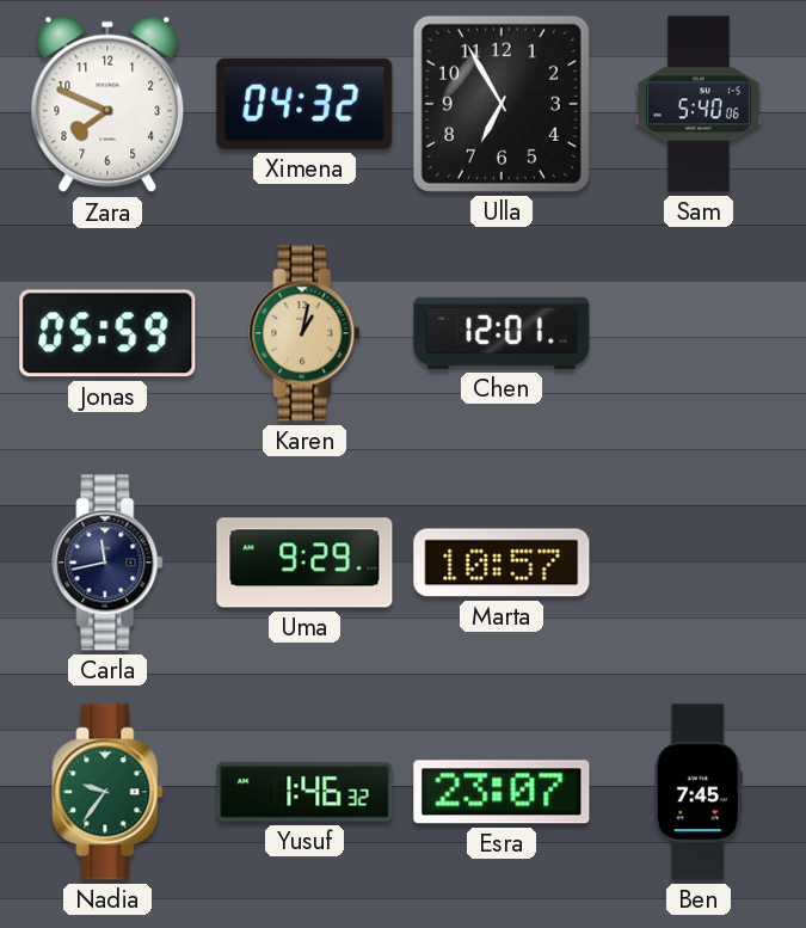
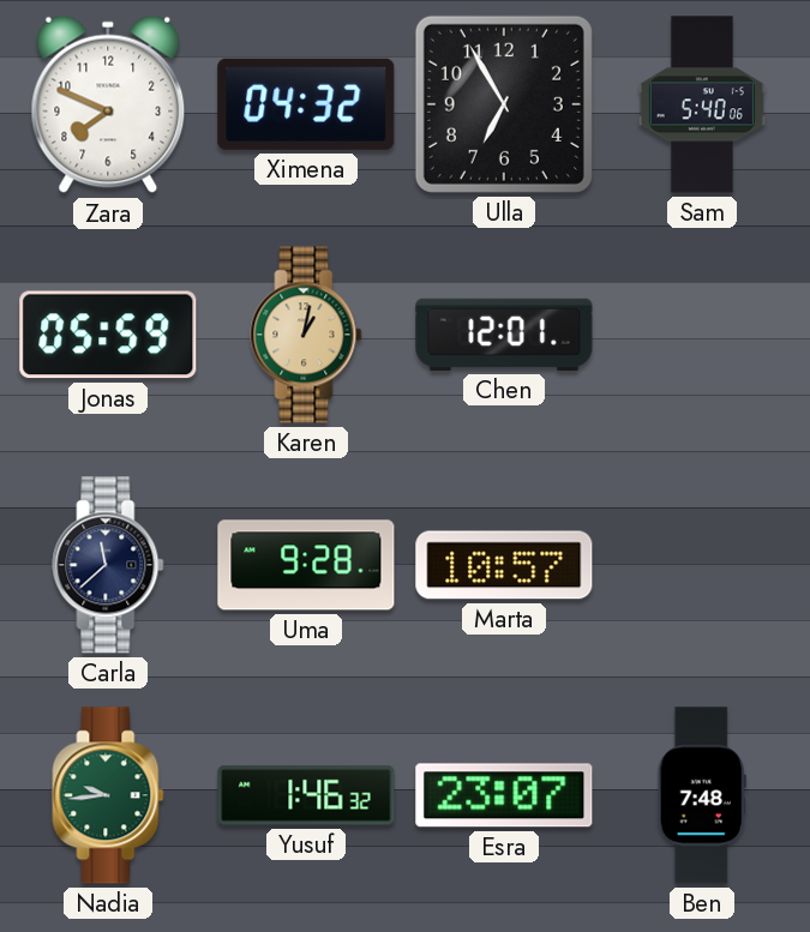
Carla: 11:43 -> 11:38 (108, 565)
Uma: 9:29 -> 9:28 (306, 565)
Nadia: 9:36 -> 9:44 (108, 795)
Ben: 7:45 -> 7:48 (702, 795)
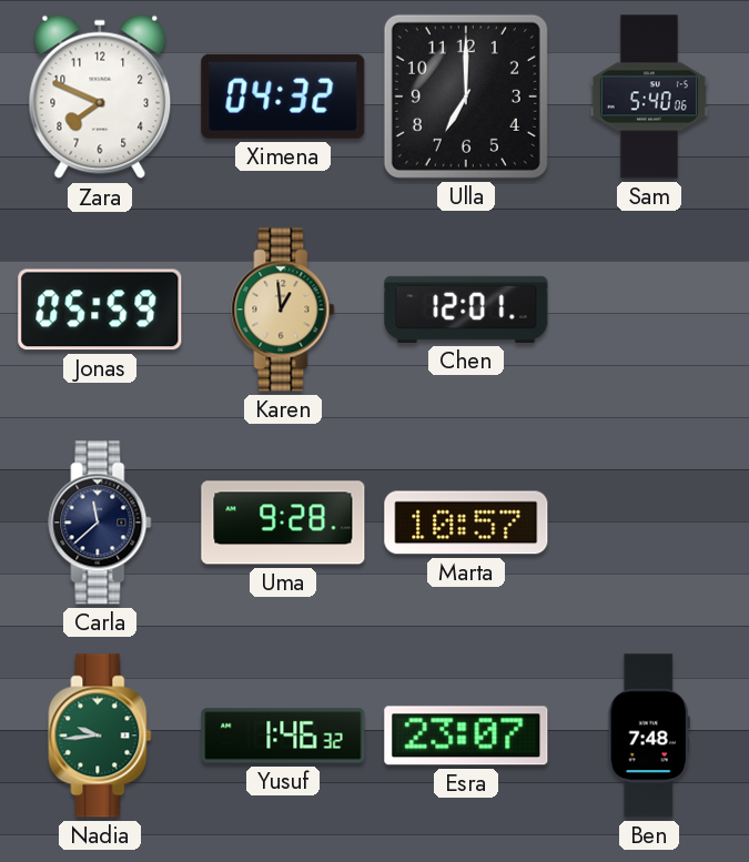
Ulla: 6:55 -> 7:00 (466, 97)
Karen: 1:02 -> 12:59 (283, 310)
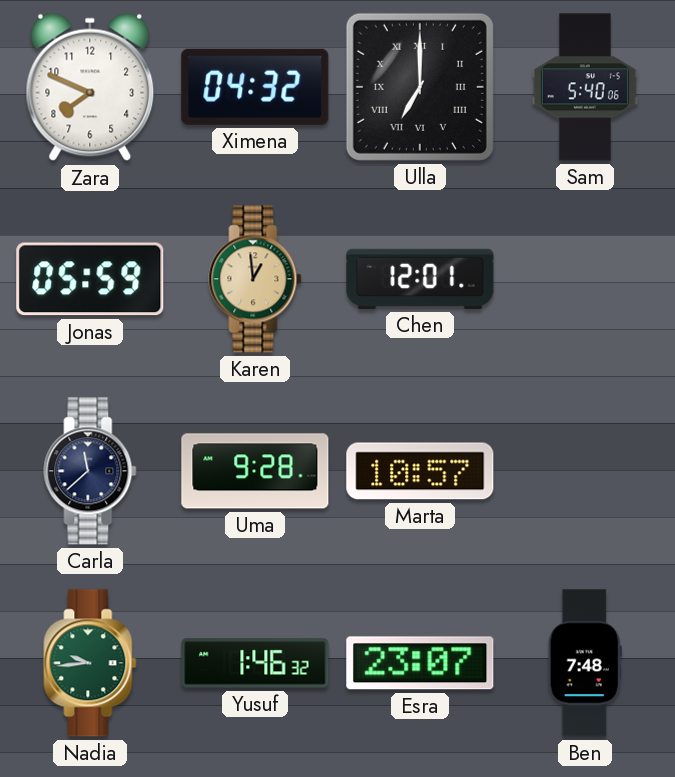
Ulla numerals: Arabic -> Roman (420, 87)
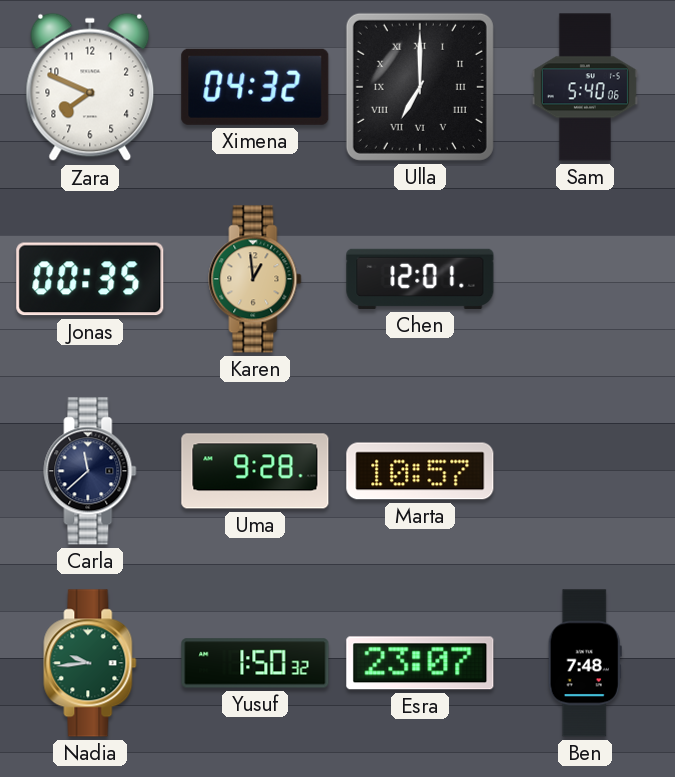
Jonas: 05:59 -> 00:35 (90, 279)
Yusuf: 1:46 -> 1:50 (255, 663)
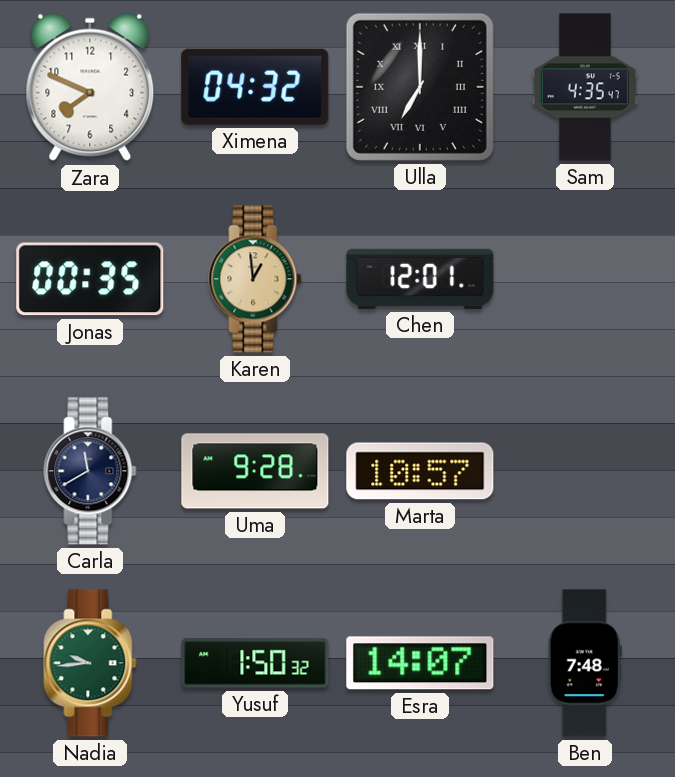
Sam: 5:40 -> 4:35 (585, 87)
Carla: 11:38 -> 11:40 (90, 471)
Esra: 23:07 -> 14:07 (420, 663)
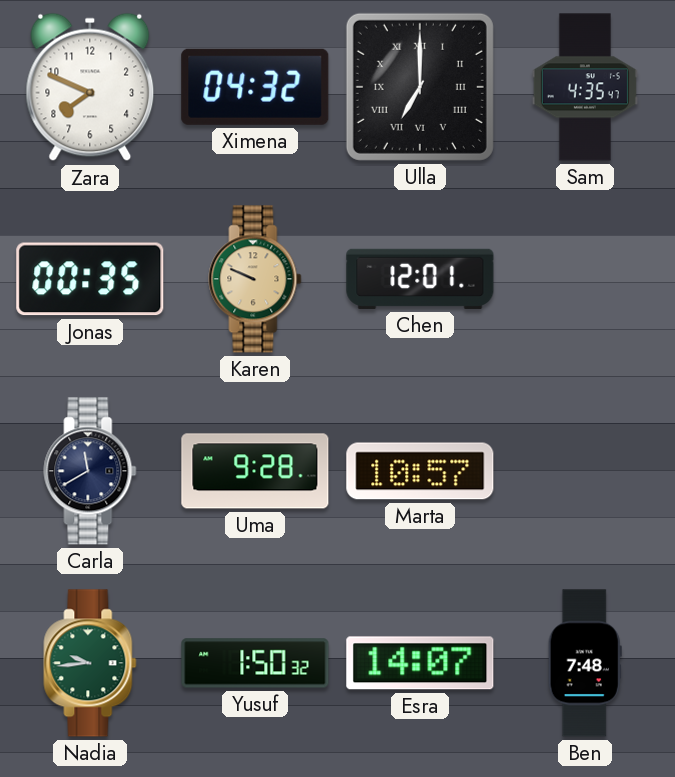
Karen: 12:59 -> 9:49 (255, 279)
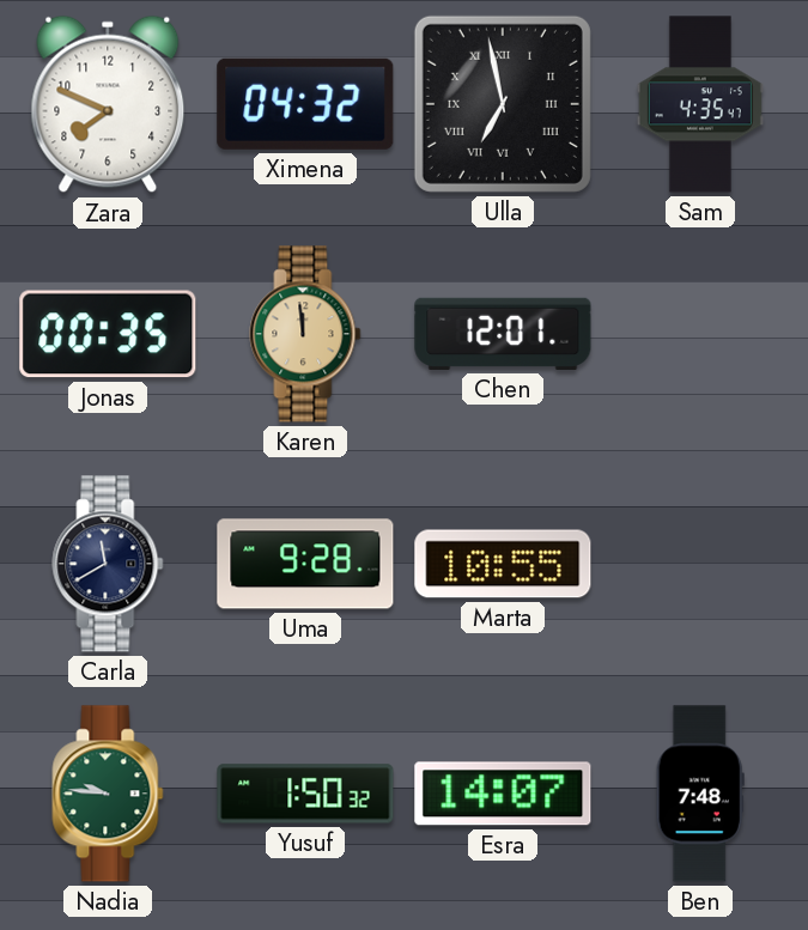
Ulla: 7:00 -> 6:58 (503, 104)
Karen: 9:49 -> 11:59 (305, 334)
Marta: 10:57 -> 10:55 (503, 564)
Nadia: 9:44 -> 9:46 (108, 794)
